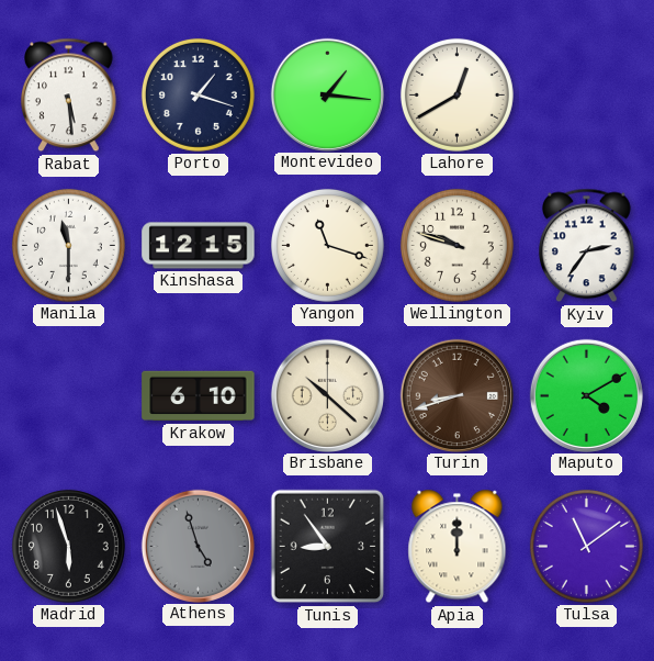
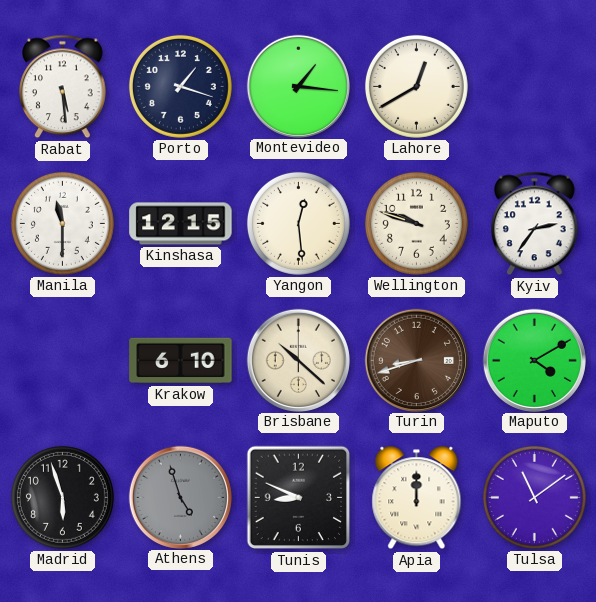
Yangon: 11:18 -> 12:29 (298, 223)
Tunis: 8:54 -> 8:49 (299, 498)
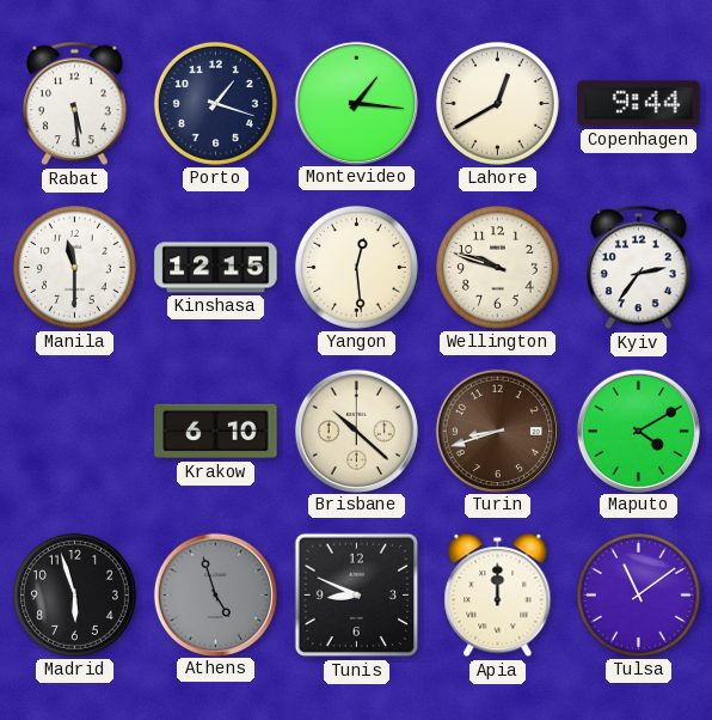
Copenhagen: none -> 9:44 (639, 104)
